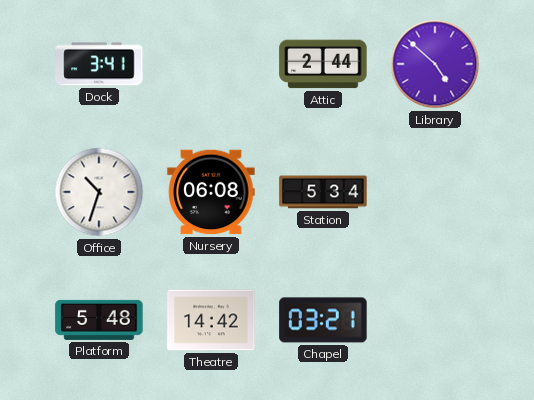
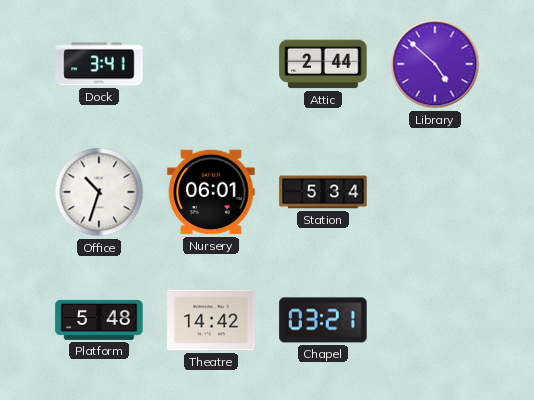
Nursery: 06:08 -> 06:01 (211, 192)
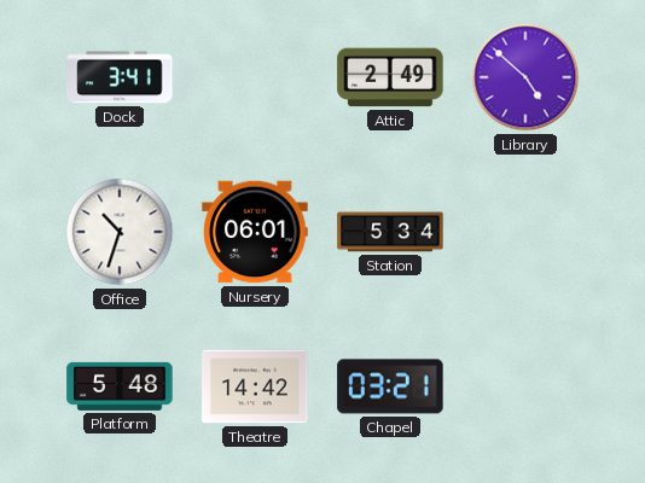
Attic: 2:44 -> 2:49 (390, 77)
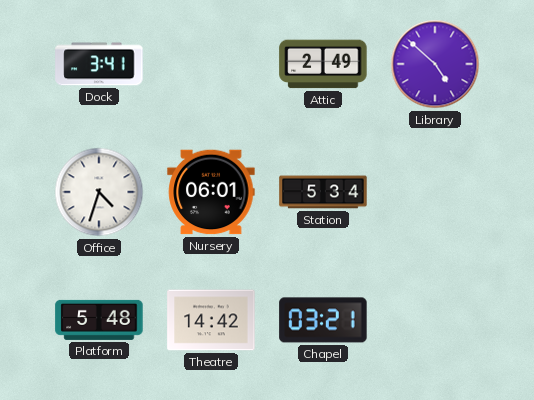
Office: 10:33 -> 4:33 (99, 192)
